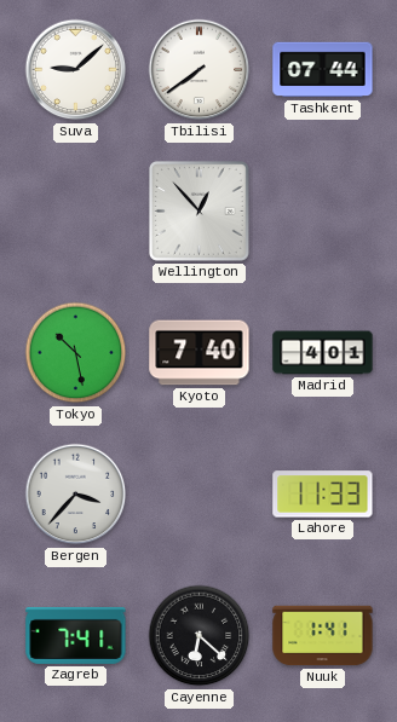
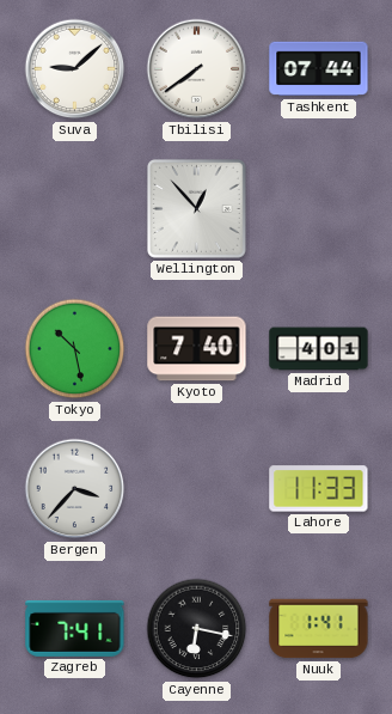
Cayenne: 6:22 -> 6:17 (197, 629)
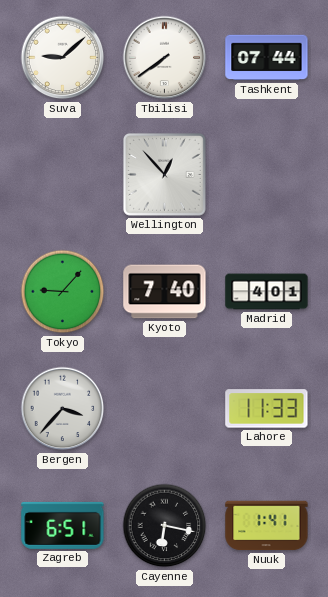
Tokyo: 10:28 -> 9:07 (63, 292)
Zagreb: 7:41 -> 6:51 (63, 525)
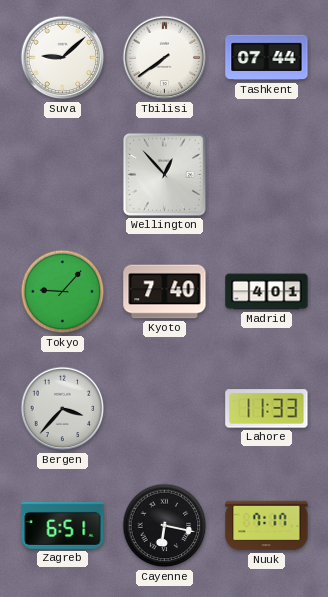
Nuuk: 1:41 -> 7:17 (267, 526)
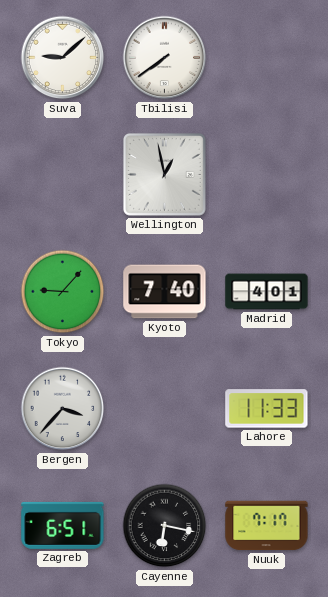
Tashkent: 07:44 -> none (267, 58)
Wellington: 12:53 -> 12:58 (164, 174)
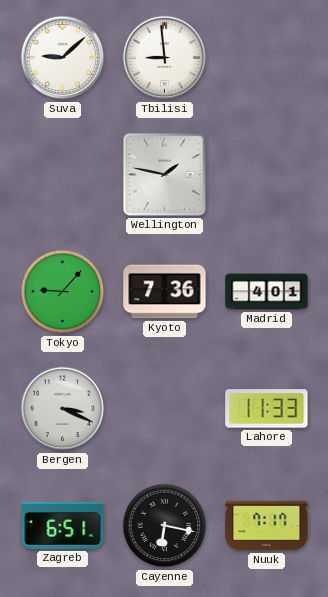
Tbilisi: 7:39 -> 8:59 (165, 58)
Wellington: 12:58 -> 1:47 (164, 174)
Kyoto: 7:40 -> 7:36 (165, 292)
Bergen: 3:37 -> 3:19 (63, 409)
